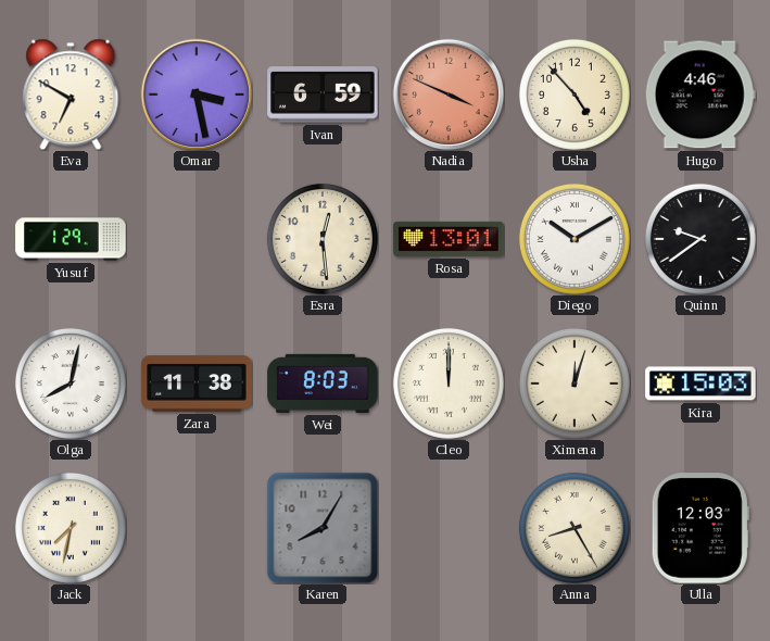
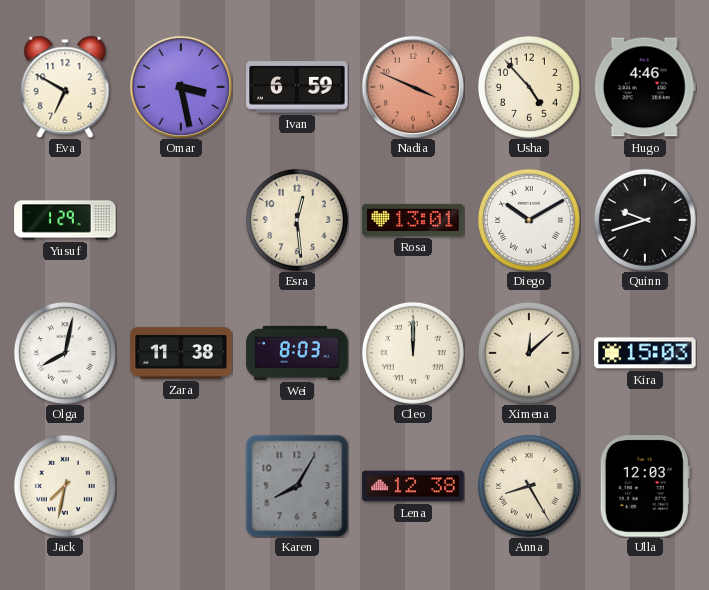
Quinn: 9:39 -> 9:42 (645, 220)
Ximena: 12:03 -> 12:08 (529, 353)
Lena: none -> 12:38 (413, 486)
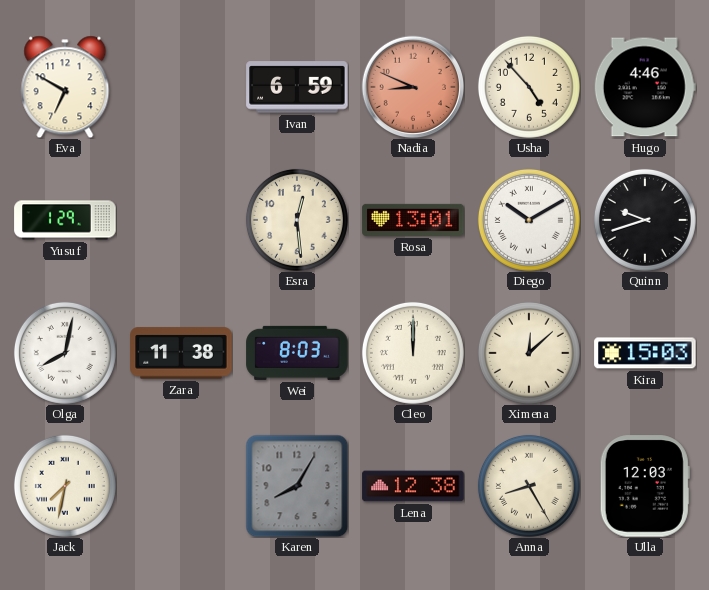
Omar: 3:28 -> none (180, 86)
Nadia: 3:49 -> 8:49 (412, 86)
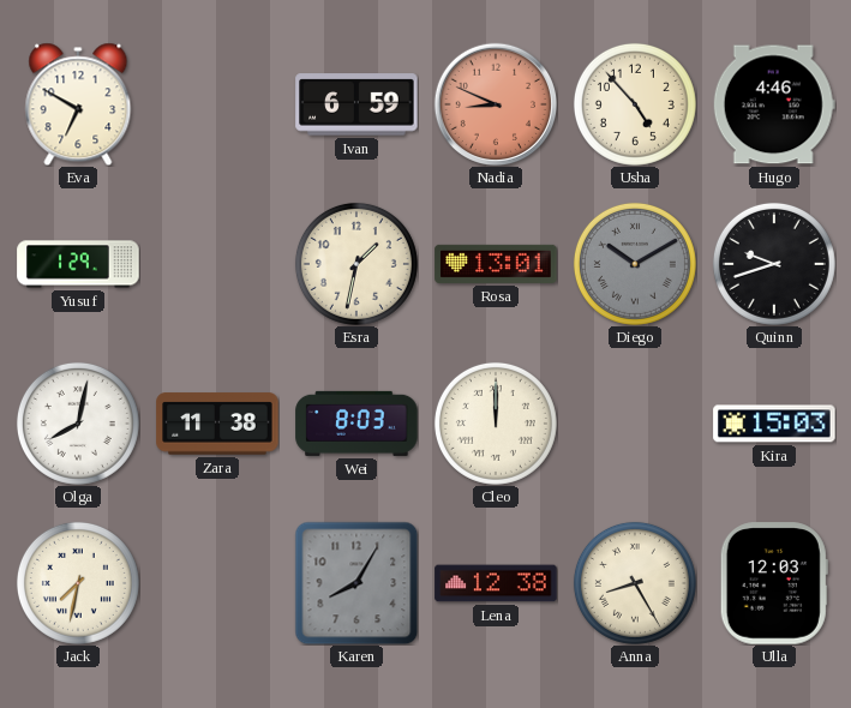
Esra: 12:29 -> 1:32 (356, 264)
Diego dial: white -> grey (635, 264)
Ximena: 12:08 -> none (529, 353)
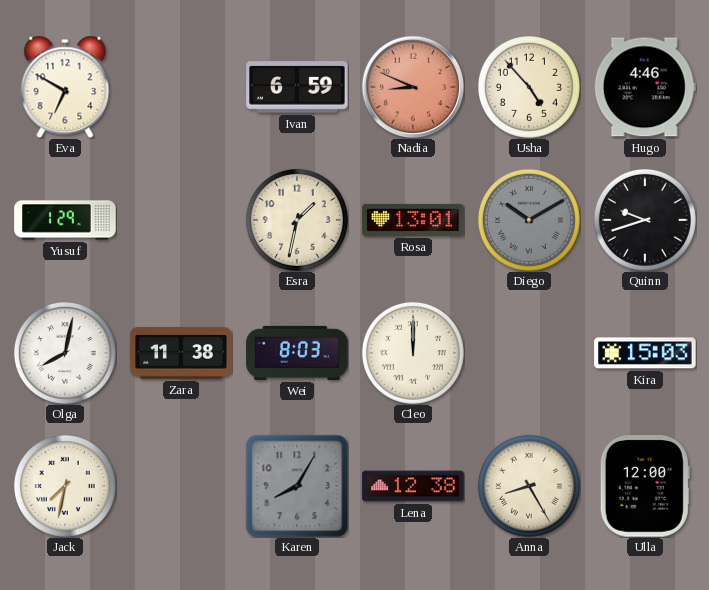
Ulla: 12:03 -> 12:00 (645, 486)
